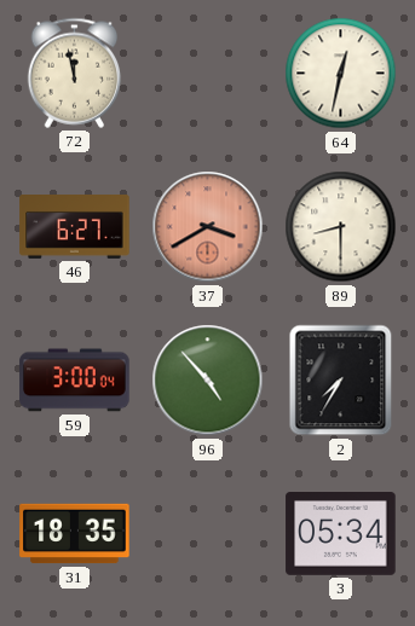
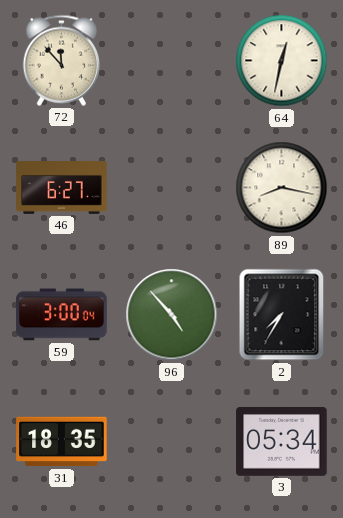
72: 11:58 -> 11:53 (62, 60)
37: 3:40 -> none (208, 227)
89: 8:30 -> 8:17 (282, 188)
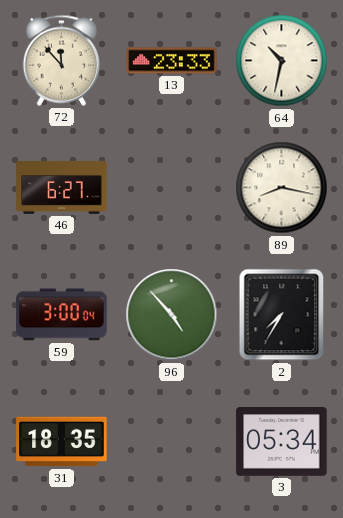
13: none -> 23:33 (172, 61)
64: 12:32 -> 10:32 (282, 61)
